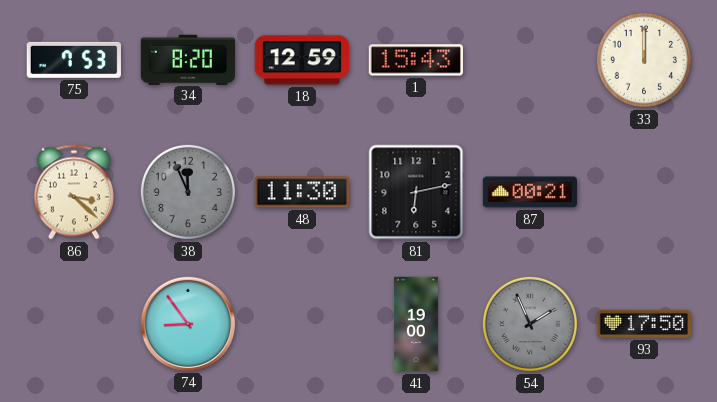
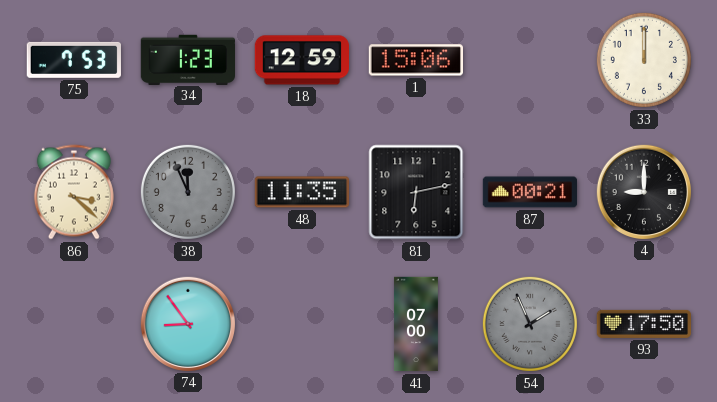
34: 8:20 -> 1:23 (187, 59)
1: 15:43 -> 15:06 (415, 60)
48: 11:30 -> 11:35 (301, 192)
4: none -> 9:00 (643, 191)
41: 19:00 -> 07:00 (416, 324)
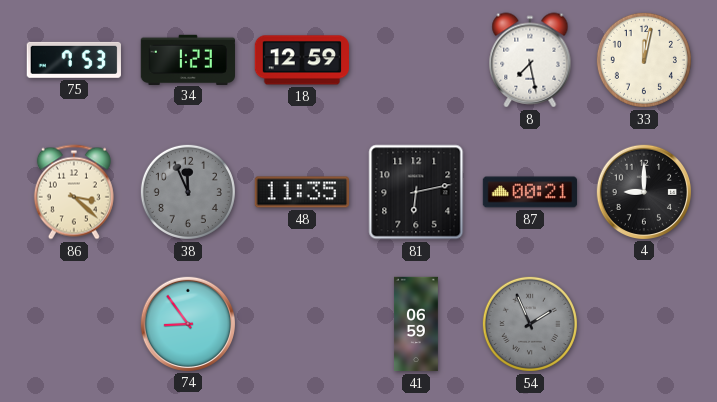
1: 15:06 -> none (415, 60)
8: none -> 7:28 (530, 60)
33: 12:00 -> 12:02 (644, 60)
41: 07:00 -> 06:59 (416, 324)
93: 17:50 -> none (643, 324)
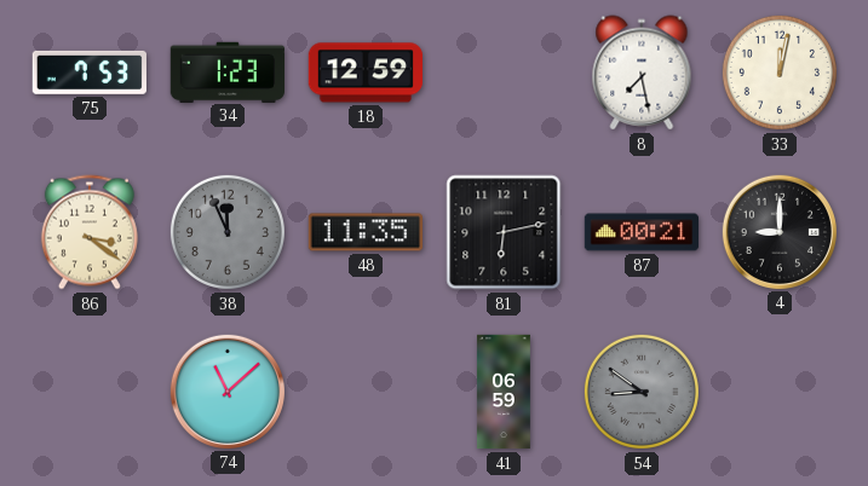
86: 3:22 -> 3:21 (90, 232)
74: 8:54 -> 11:08 (226, 390)
54: 1:56 -> 8:51 (642, 392)
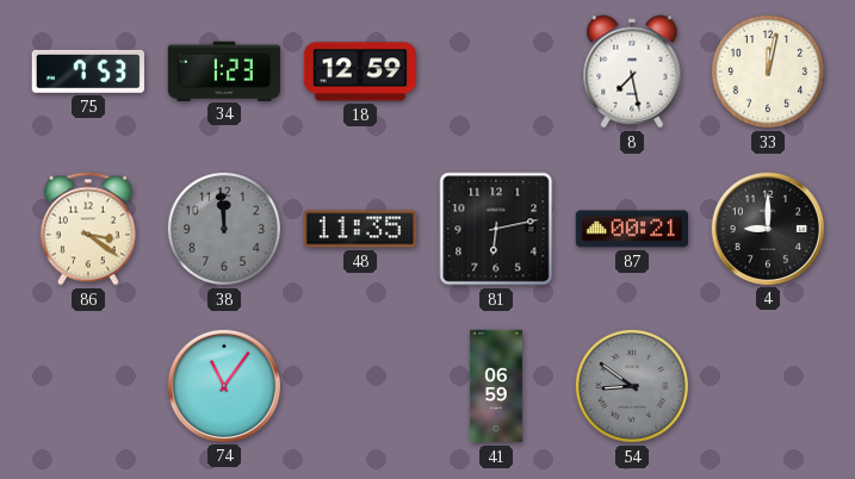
38: 11:56 -> 11:59 (224, 229)
74: 11:08 -> 11:06 (223, 385)
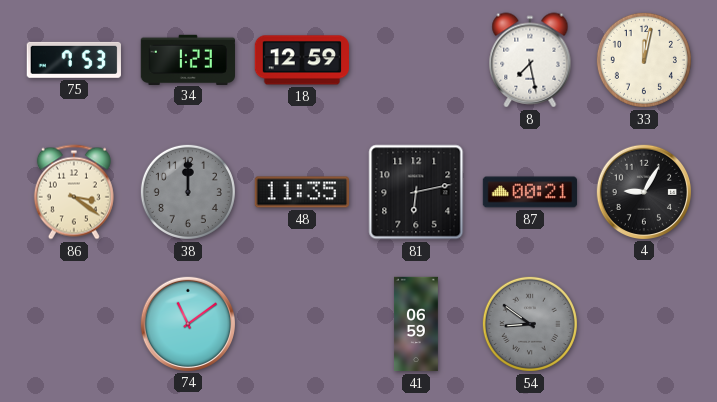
38: 11:59 -> 12:00 (188, 192)
4: 9:00 -> 9:05 (643, 191)
74: 11:06 -> 11:09 (187, 323)
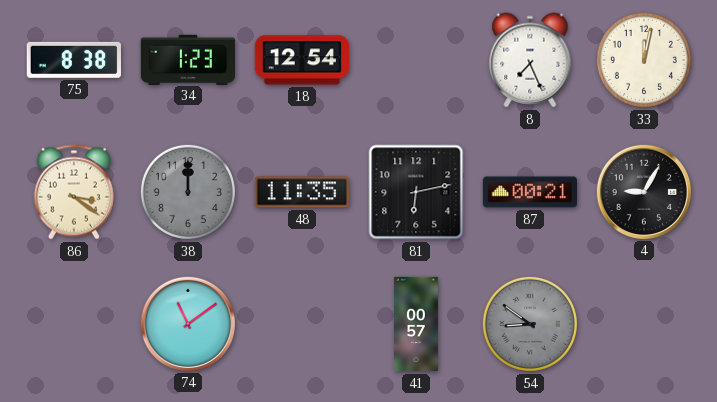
75: 7:53 -> 8:38 (74, 60)
18: 12:59 -> 12:54 (301, 60)
8: 7:28 -> 7:26 (530, 60)
41: 06:59 -> 00:57 (416, 324)
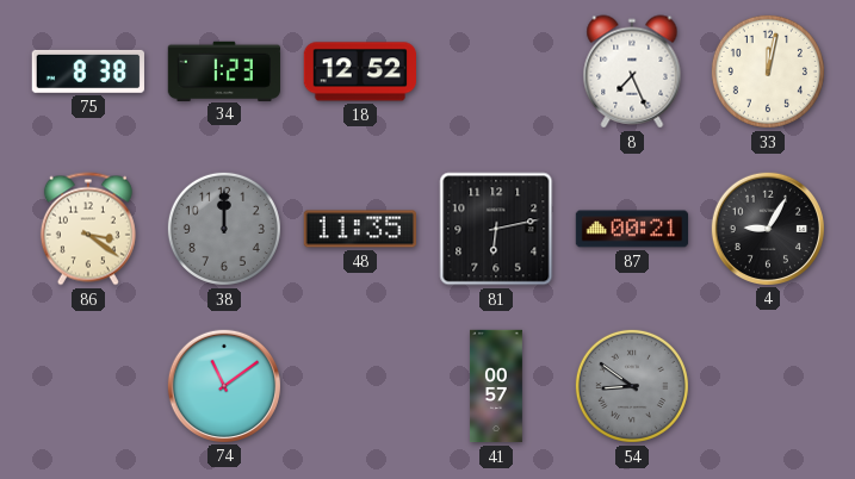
18: 12:54 -> 12:52 (359, 71)
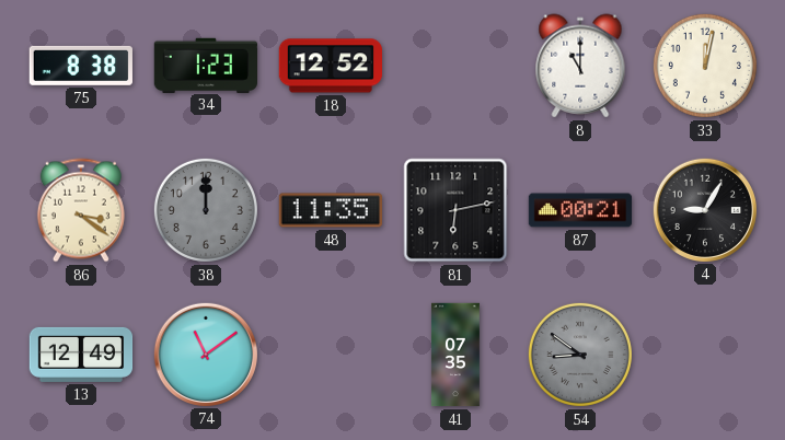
8: 7:26 -> 11:00 (580, 66)
13: none -> 12:49 (81, 355)
41: 00:57 -> 07:35 (455, 355)
